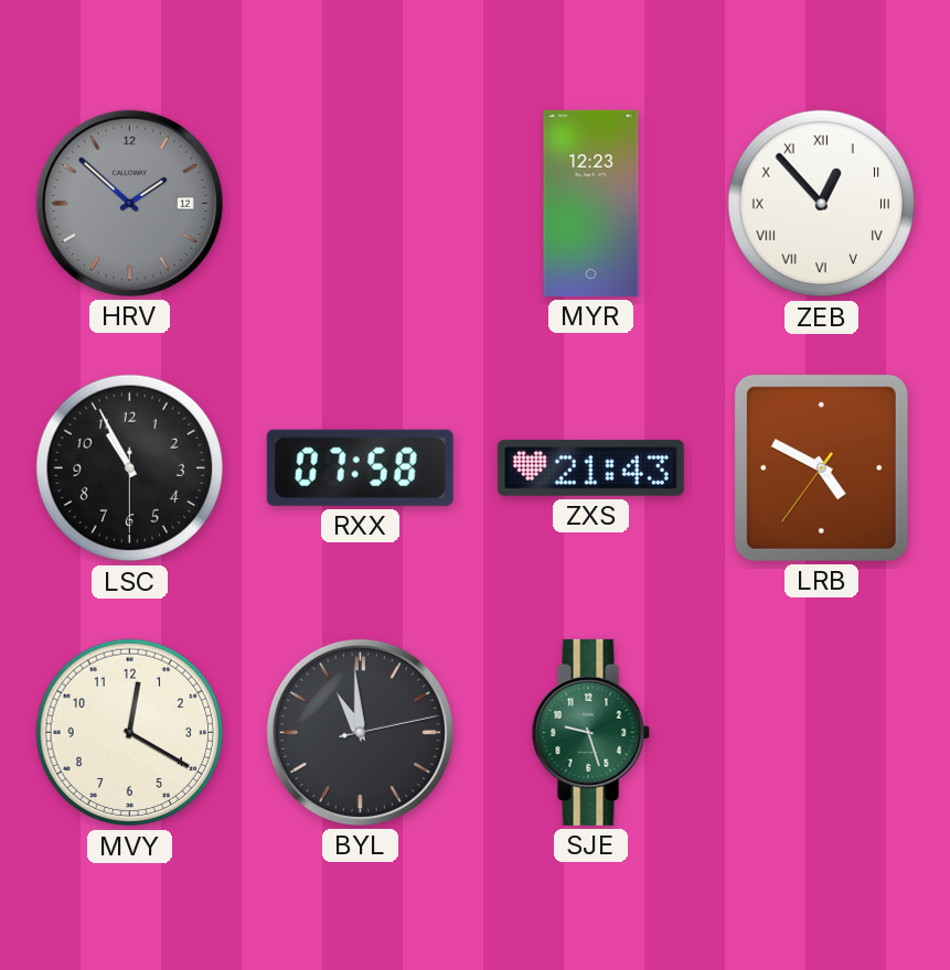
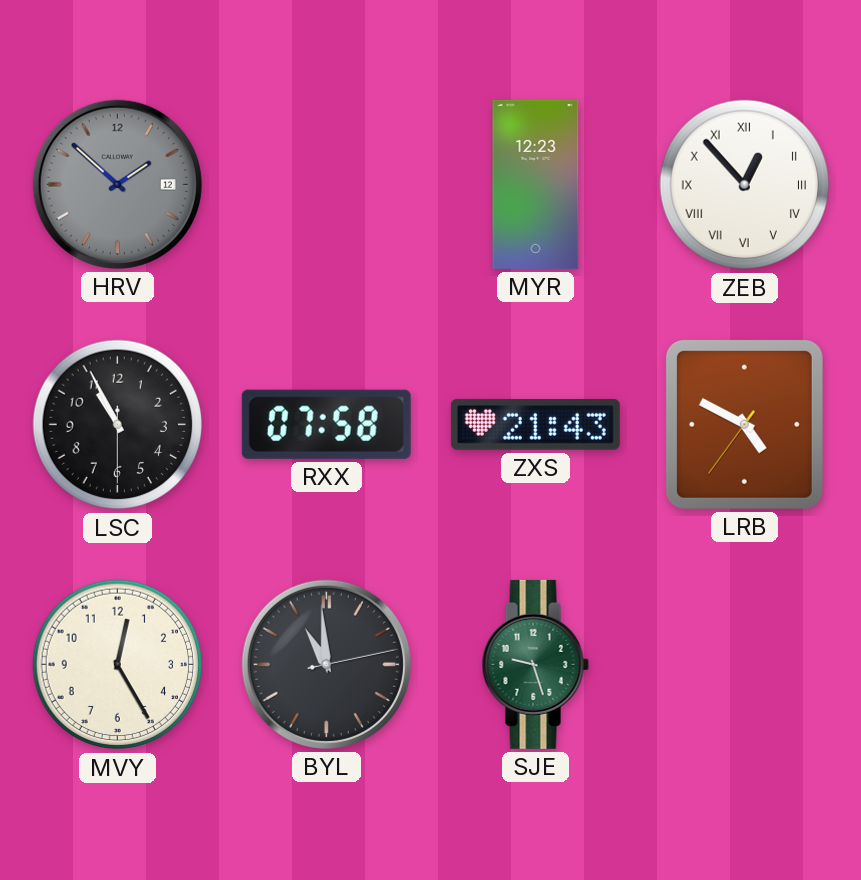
MVY: 12:20 -> 12:25 (118, 665)
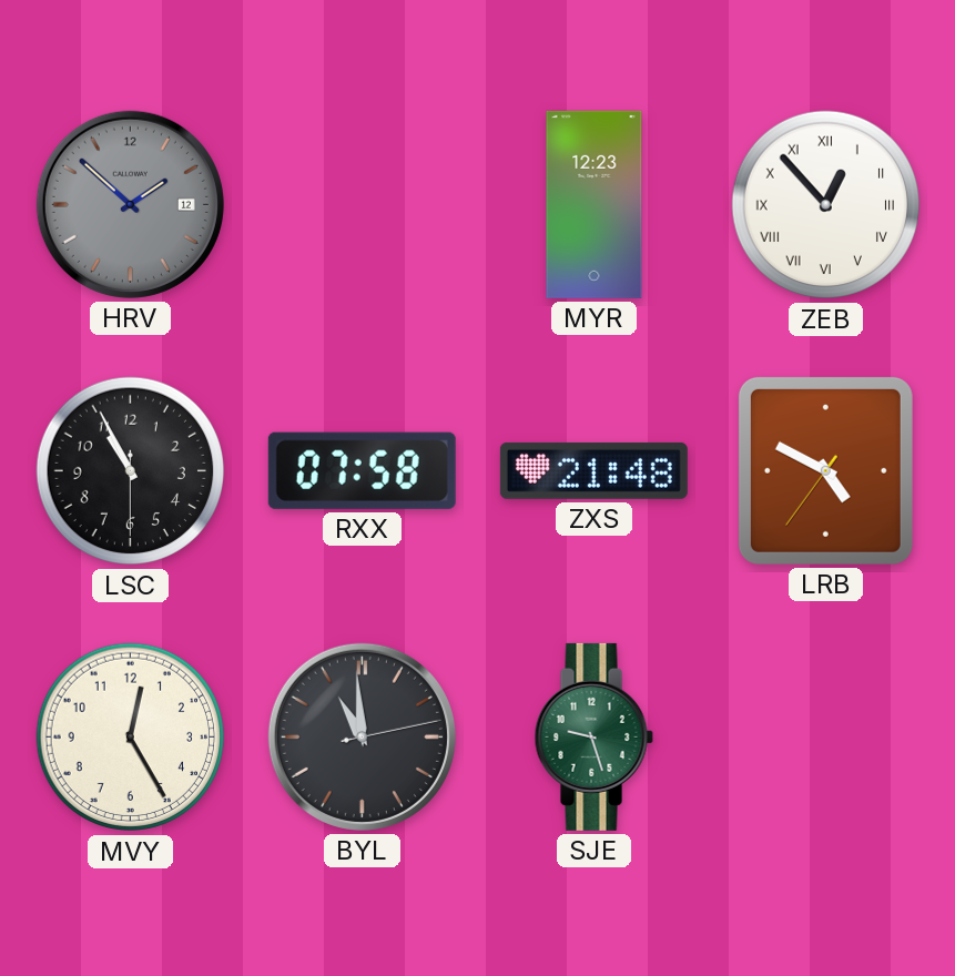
ZXS: 21:43 -> 21:48 (593, 470)
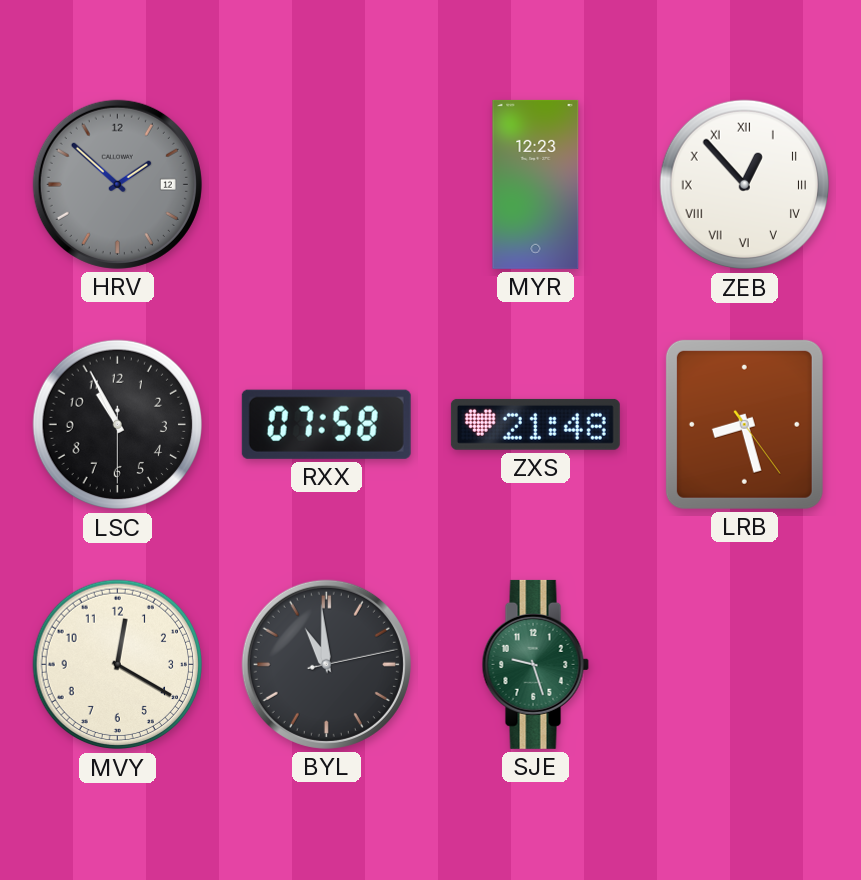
LRB: 4:49 -> 8:27 (744, 424)
MVY: 12:25 -> 12:20 (118, 665)
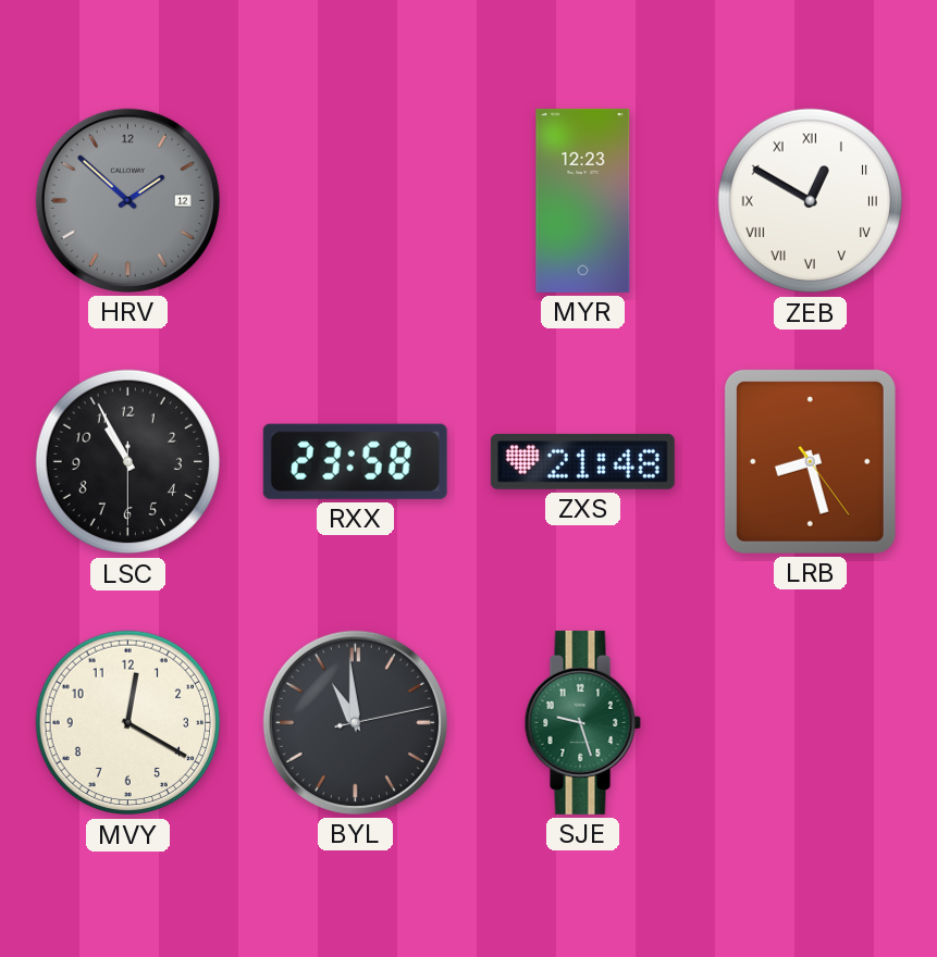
ZEB: 12:53 -> 12:50 (811, 201)
RXX: 07:58 -> 23:58 (355, 461)
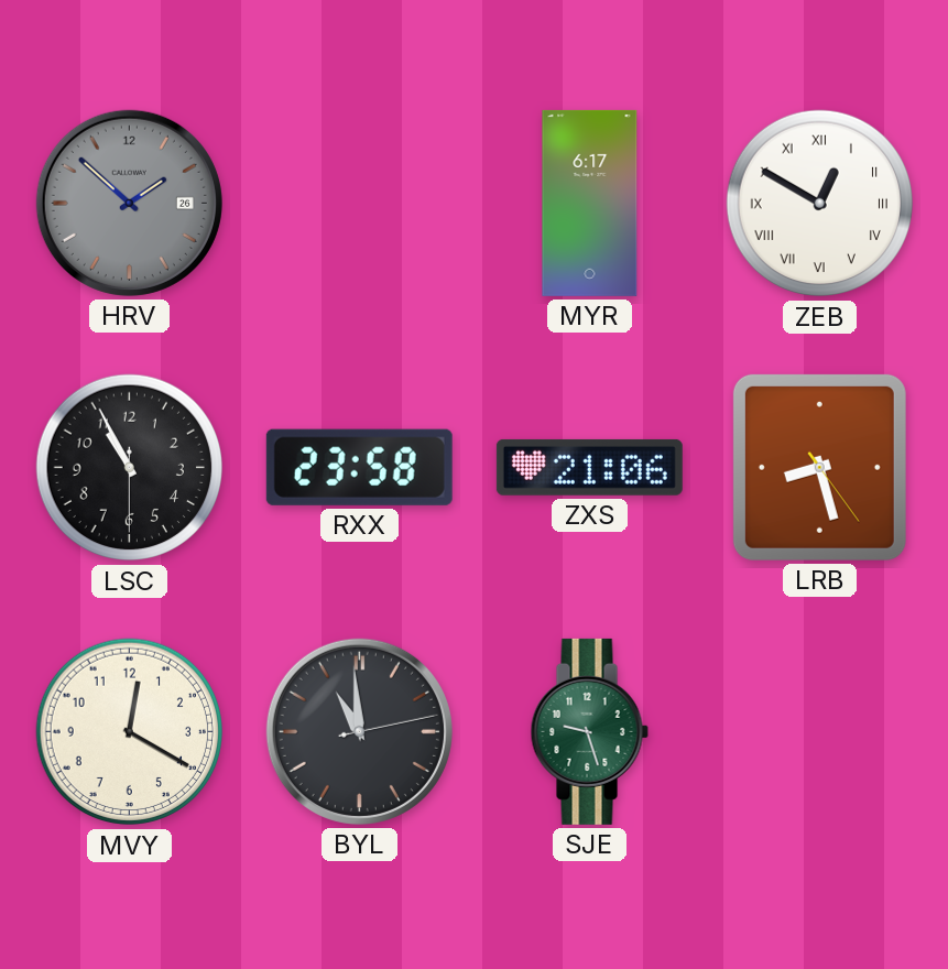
HRV date: 12 -> 26 (129, 203)
MYR: 12:23 -> 6:17 (590, 203)
ZXS: 21:48 -> 21:06 (589, 467)
